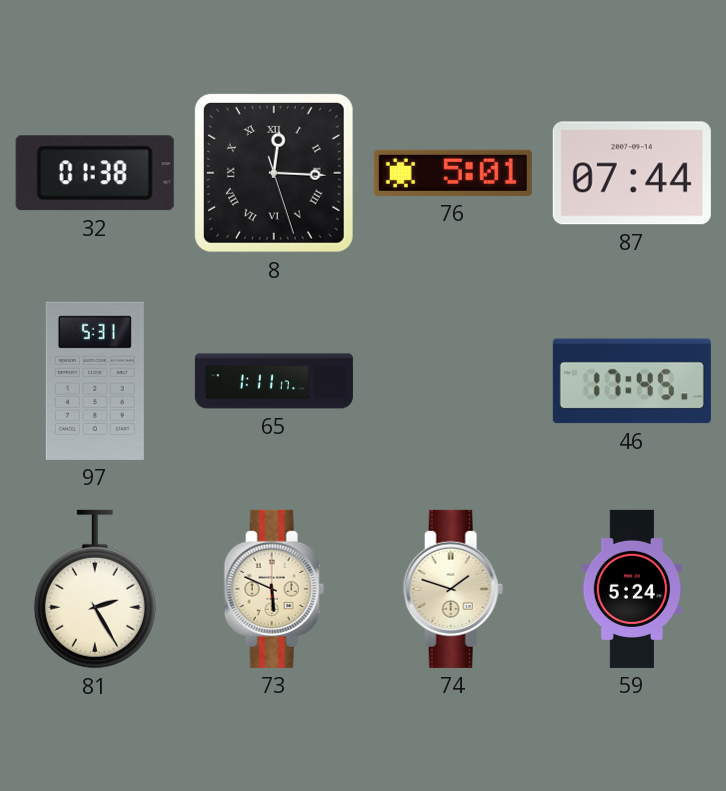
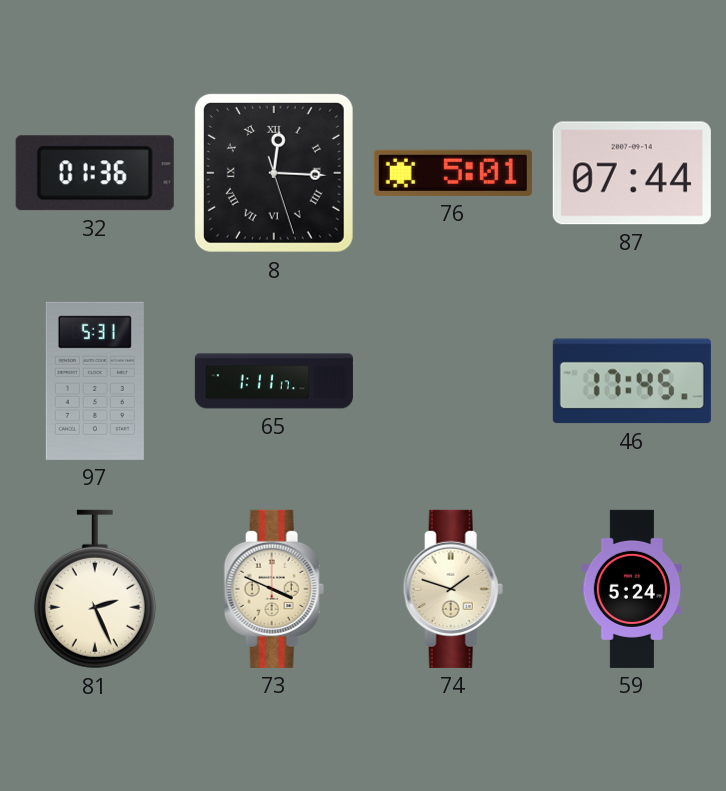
32: 01:38 -> 01:36 (95, 173)
81: 2:25 -> 2:26 (95, 589)
73: 5:49 -> 3:49 (274, 589)
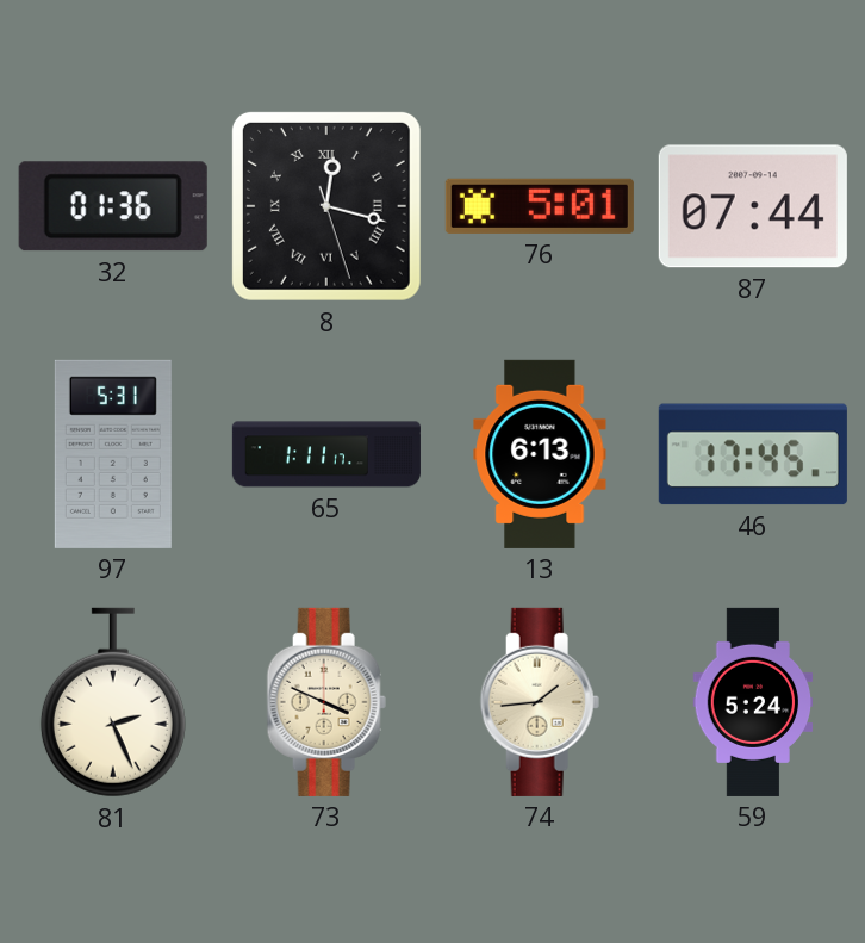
8: 12:15 -> 12:17 (326, 206)
13: none -> 6:13 (540, 454)
74: 1:48 -> 1:44 (540, 702)
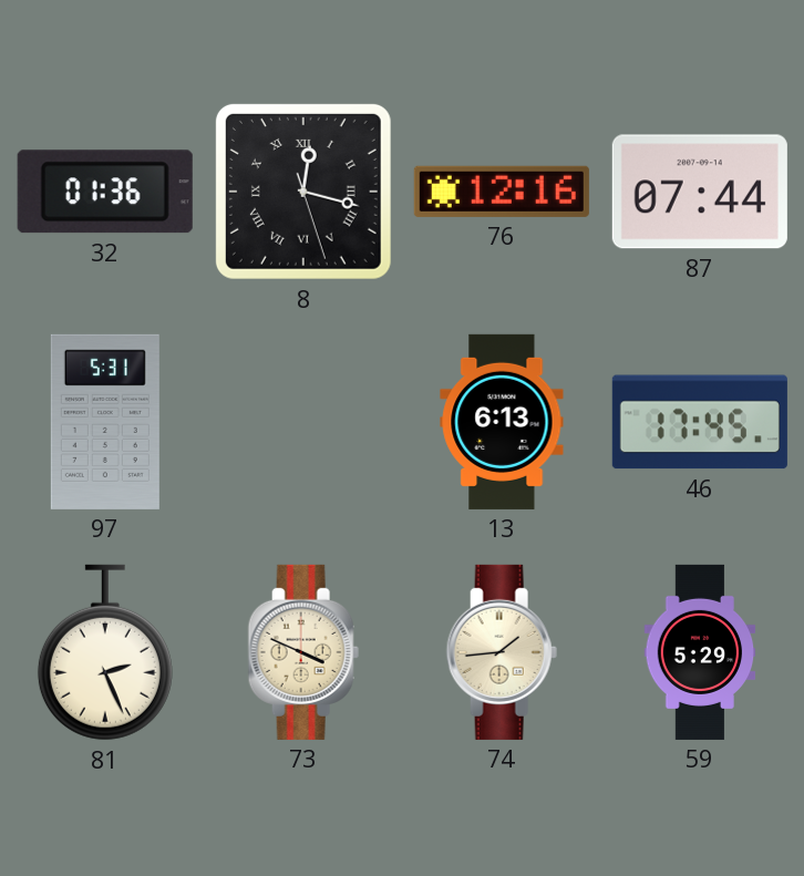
76: 5:01 -> 12:16 (502, 192)
65: 1:11 -> none (326, 454)
59: 5:24 -> 5:29 (700, 652)
